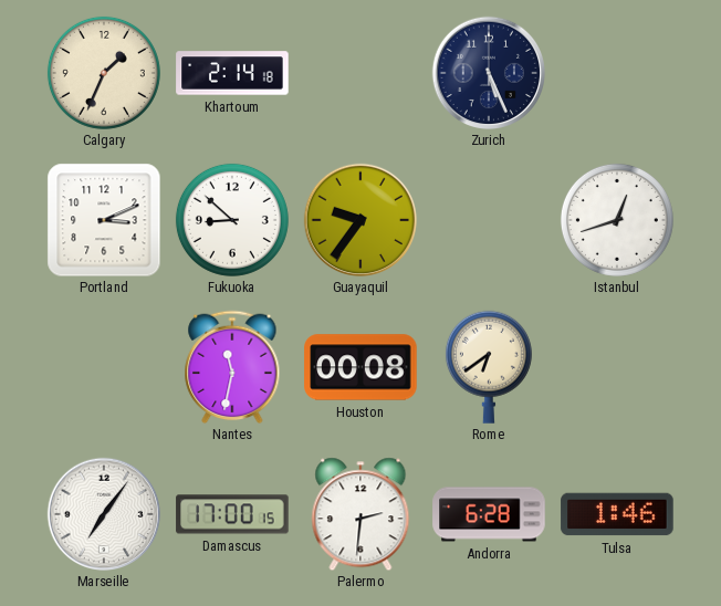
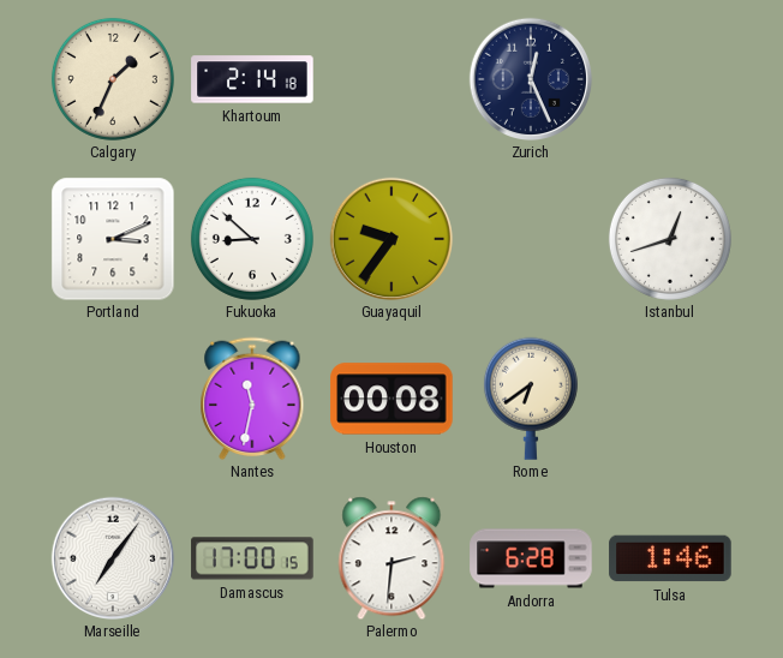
Zurich: 5:26 -> 12:26 (531, 79)
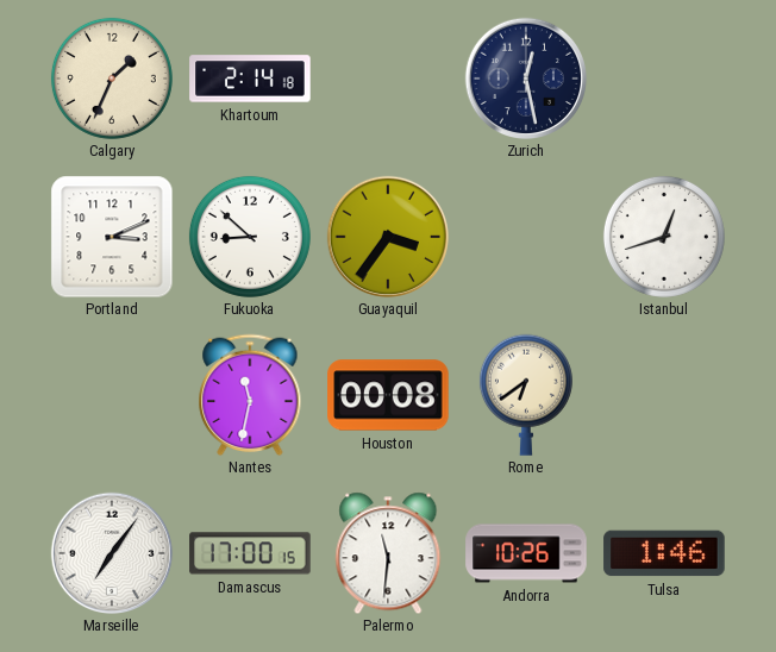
Zurich: 12:26 -> 12:28 (526, 79)
Guayaquil: 9:36 -> 3:36 (388, 237)
Palermo: 2:31 -> 11:31 (388, 553)
Andorra: 6:28 -> 10:26 (526, 553)
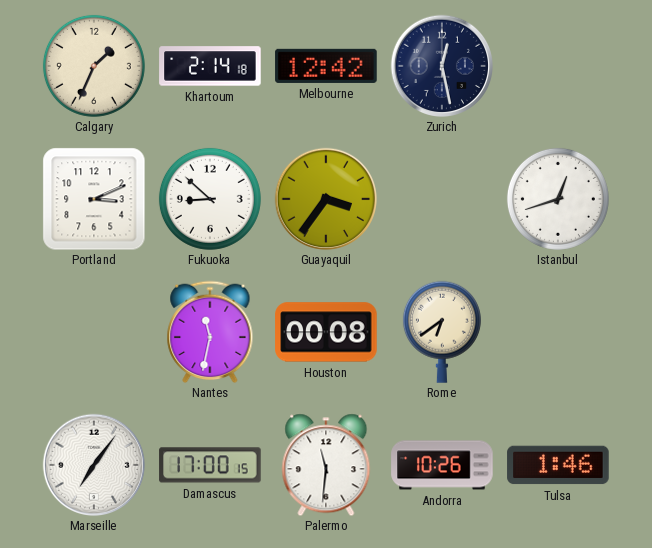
Melbourne: none -> 12:42 (326, 66)
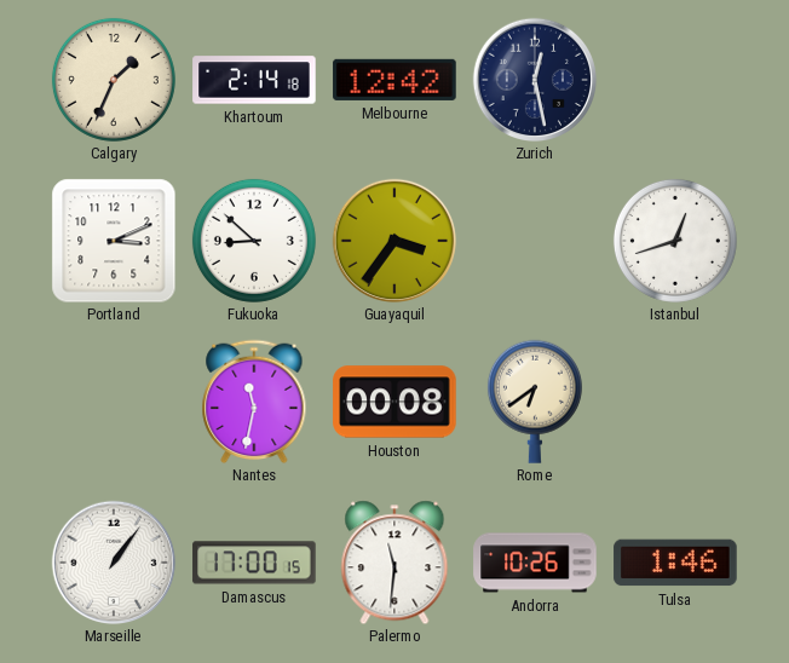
Marseille: 7:06 -> 1:06 (114, 563)
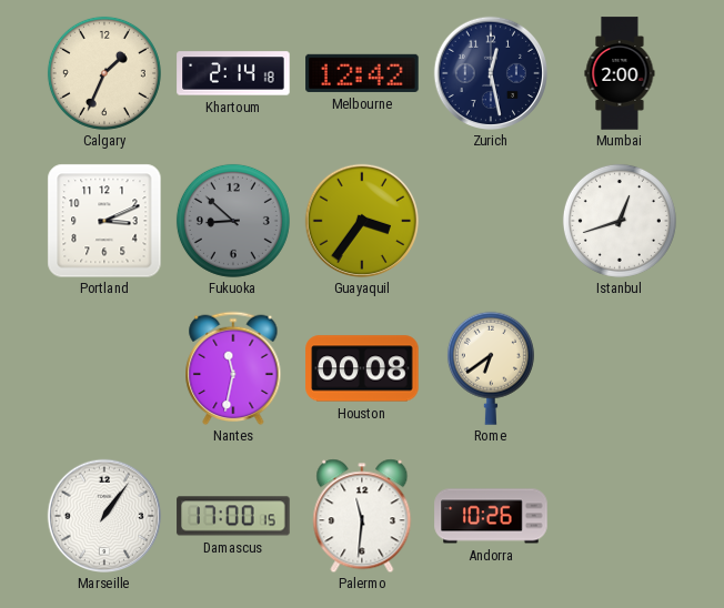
Mumbai: none -> 2:00 (620, 73)
Fukuoka dial: white -> grey (233, 221)
Tulsa: 1:46 -> none (675, 563)
